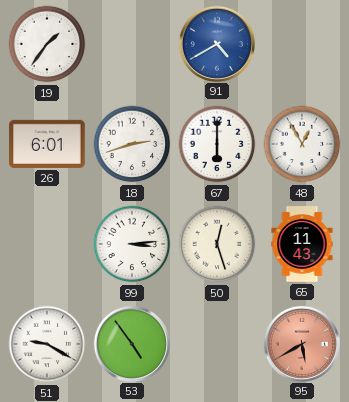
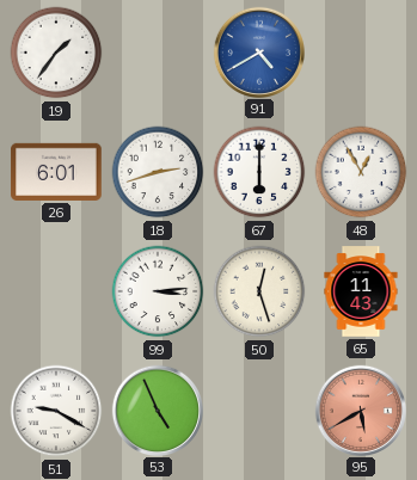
53: 4:54 -> 4:56 (157, 410)
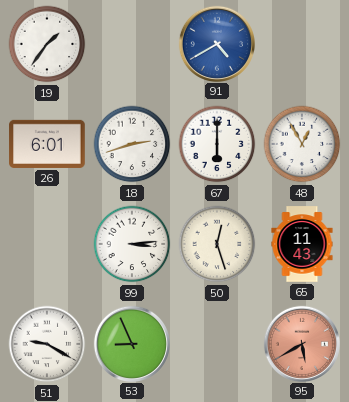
53: 4:56 -> 8:56 (131, 343)
